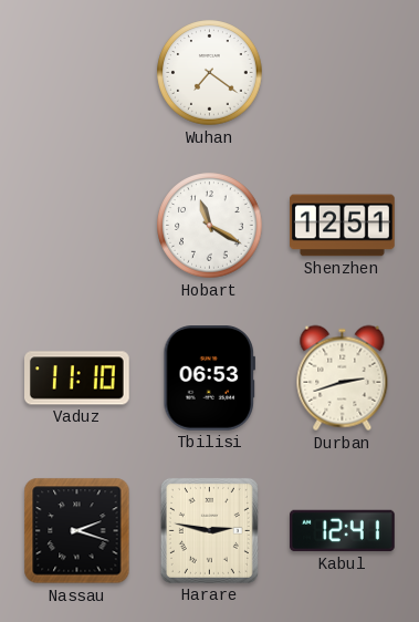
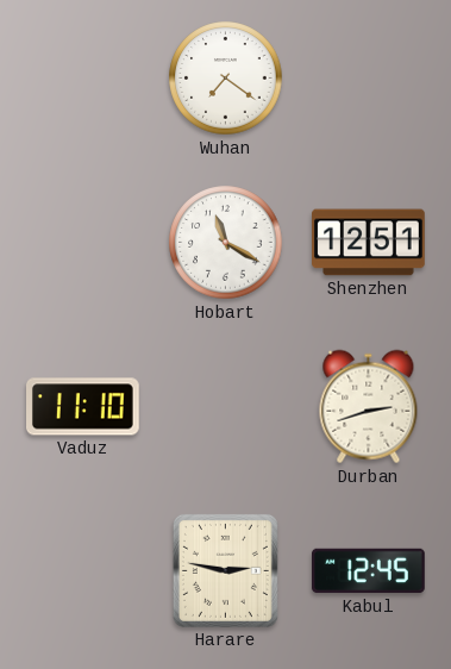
Tbilisi: 06:53 -> none (209, 379)
Nassau: 2:18 -> none (77, 531)
Kabul: 12:41 -> 12:45 (369, 571)
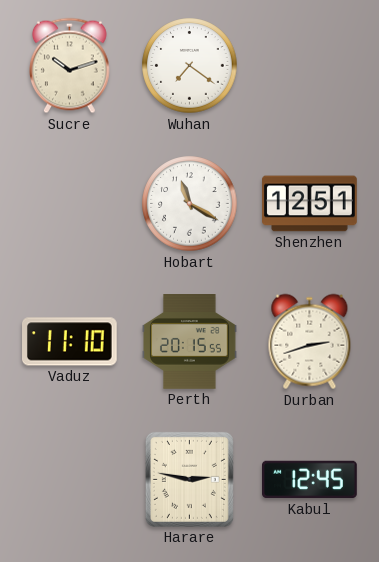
Sucre: none -> 10:12 (69, 66)
Perth: none -> 20:15 (190, 342)
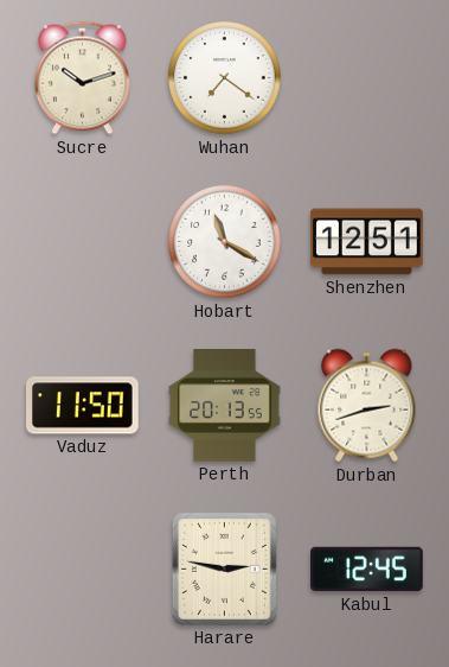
Vaduz: 11:10 -> 11:50 (83, 406)
Perth: 20:15 -> 20:13 (225, 406)
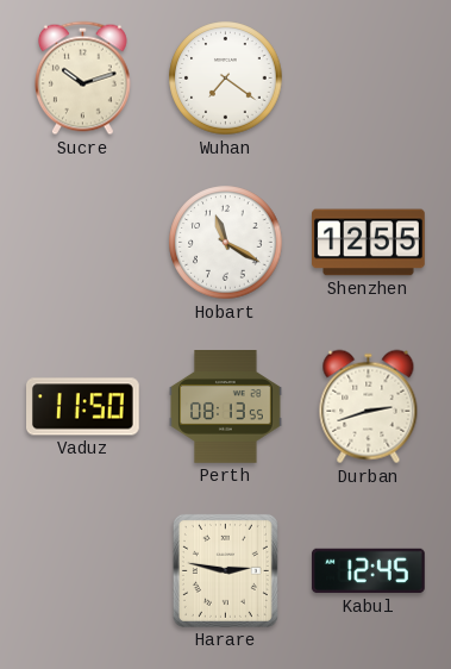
Shenzhen: 12:51 -> 12:55 (369, 243)
Perth: 20:13 -> 08:13 (226, 407)
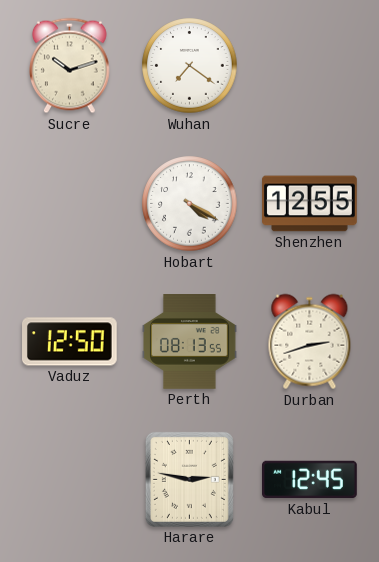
Hobart: 11:20 -> 4:20 (190, 204)
Vaduz: 11:50 -> 12:50 (70, 342)
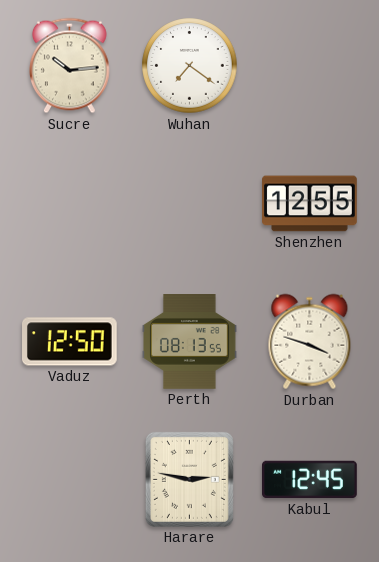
Sucre: 10:12 -> 10:14 (69, 66)
Hobart: 4:20 -> none (190, 204)
Durban: 2:42 -> 3:48 (310, 342)
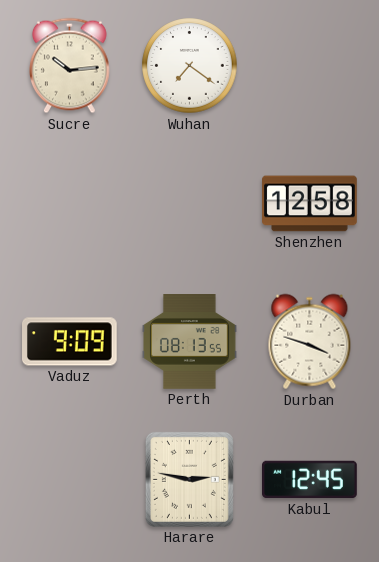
Shenzhen: 12:55 -> 12:58 (310, 204)
Vaduz: 12:50 -> 9:09 (70, 342)
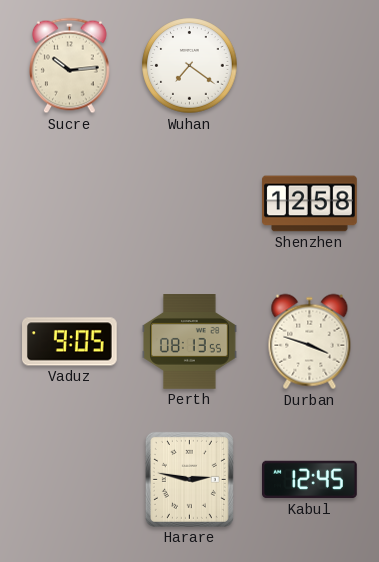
Vaduz: 9:09 -> 9:05 (70, 342)
